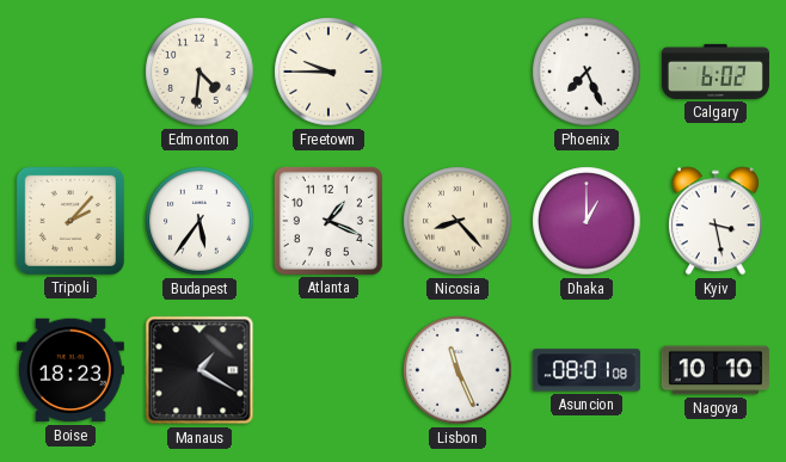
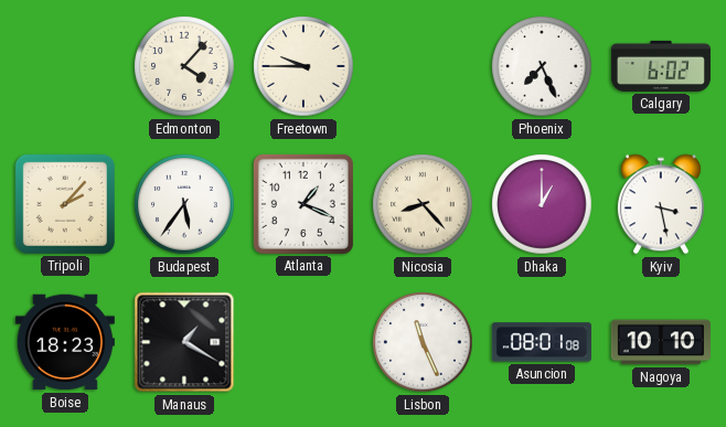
Edmonton: 4:31 -> 4:07 (184, 66)
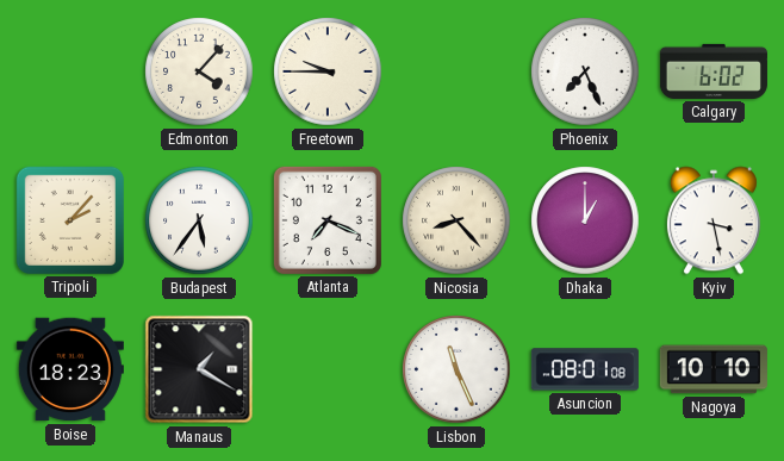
Atlanta: 1:19 -> 7:19 (328, 220)
